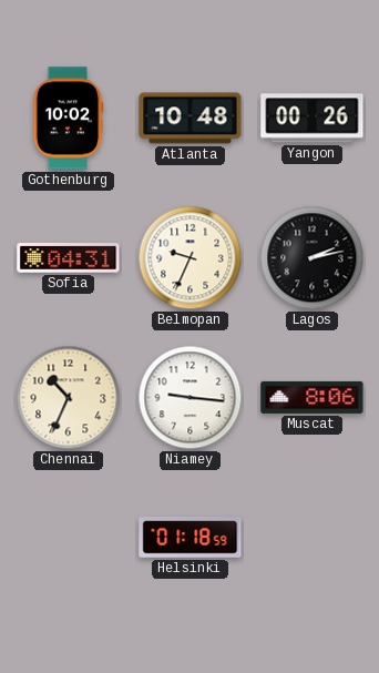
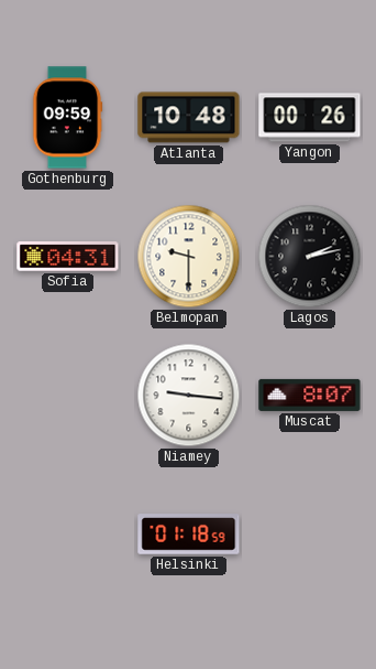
Gothenburg: 10:02 -> 09:59 (67, 118)
Belmopan: 9:34 -> 9:30 (189, 257)
Chennai: 10:34 -> none (69, 398)
Muscat: 8:06 -> 8:07 (310, 395)
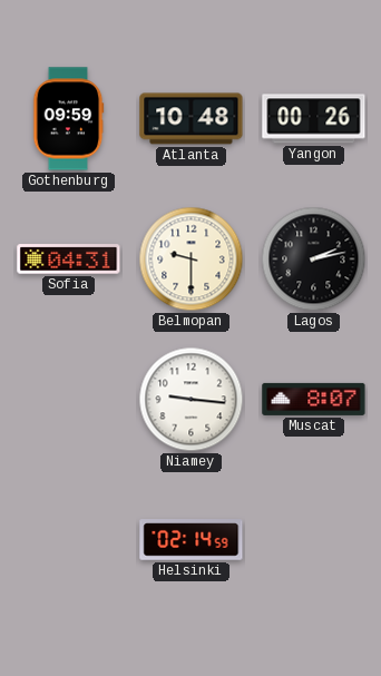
Helsinki: 01:18 -> 02:14 (192, 540)
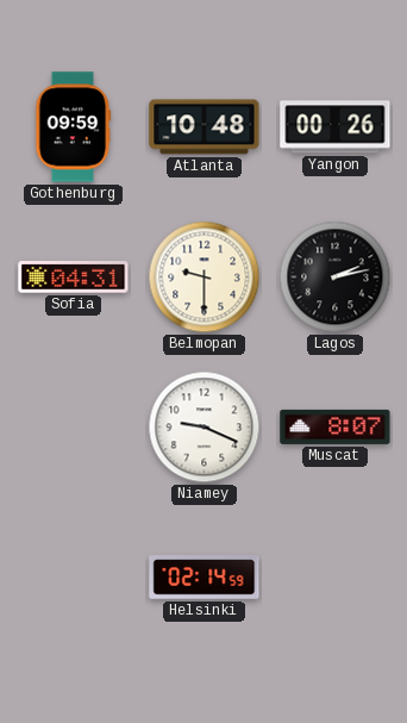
Niamey: 9:16 -> 9:19 (205, 428)
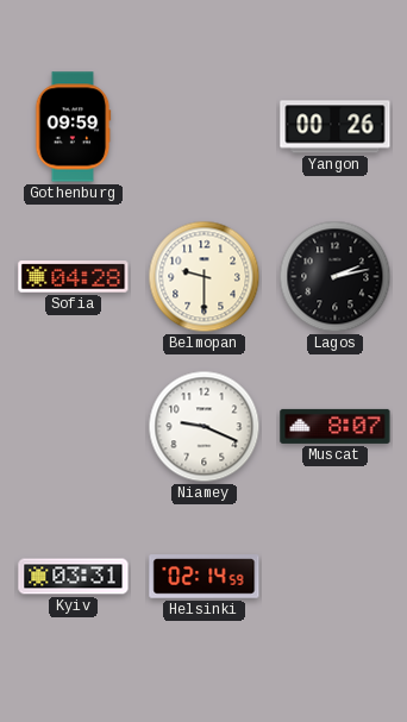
Atlanta: 10:48 -> none (205, 127)
Sofia: 04:31 -> 04:28 (74, 277)
Kyiv: none -> 03:31 (74, 577)
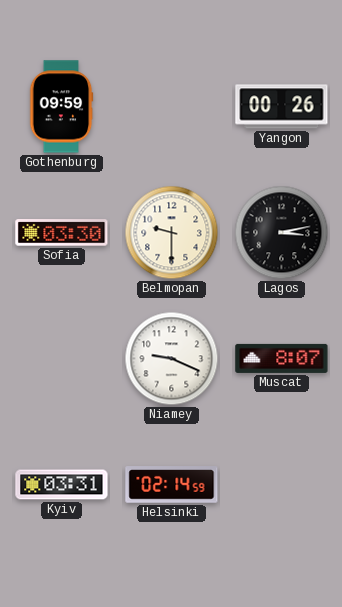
Sofia: 04:28 -> 03:30 (62, 233)
Lagos: 2:13 -> 3:13 (282, 233)
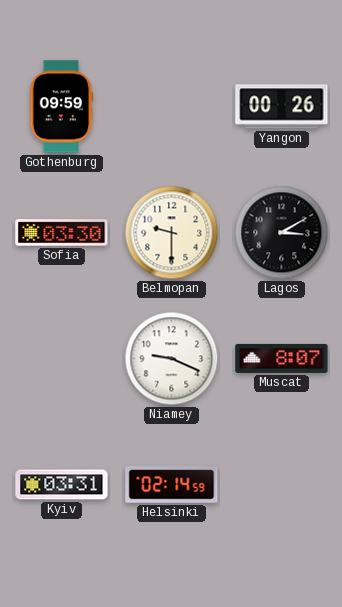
Lagos: 3:13 -> 3:10 (282, 233)
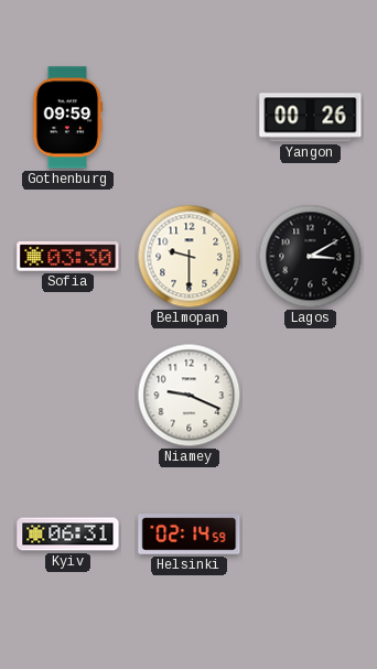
Muscat: 8:07 -> none (282, 358)
Kyiv: 03:31 -> 06:31 (68, 535)
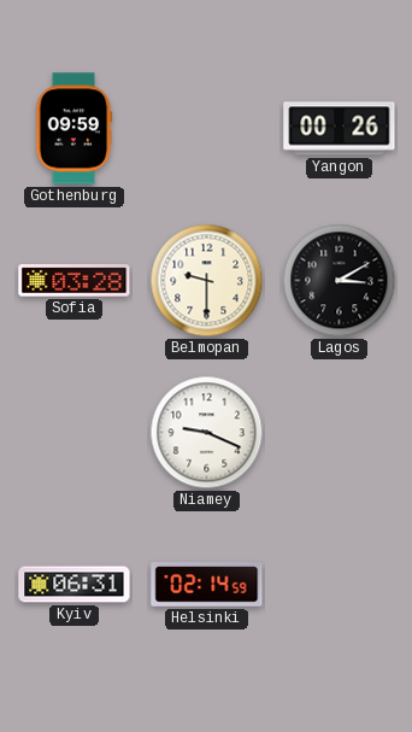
Sofia: 03:30 -> 03:28 (75, 281)
